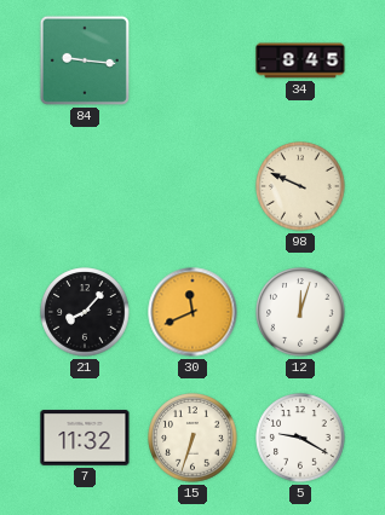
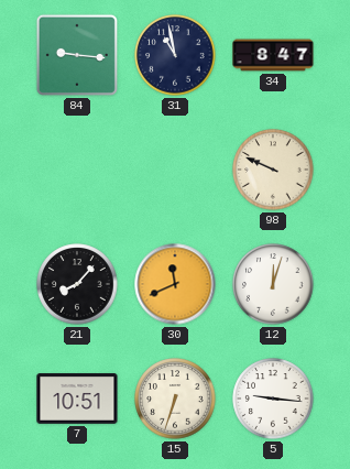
31: none -> 10:58 (175, 55)
34: 8:45 -> 8:47 (273, 55)
7: 11:32 -> 10:51 (77, 399)
5: 9:20 -> 9:16 (273, 399)
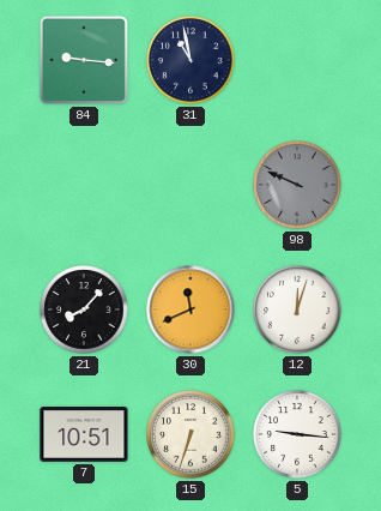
34: 8:47 -> none (273, 55)
98 dial: cream -> grey (297, 185)
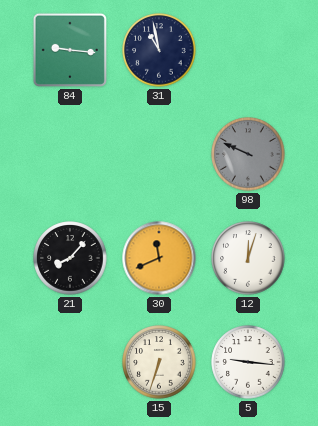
7: 10:51 -> none (84, 434)
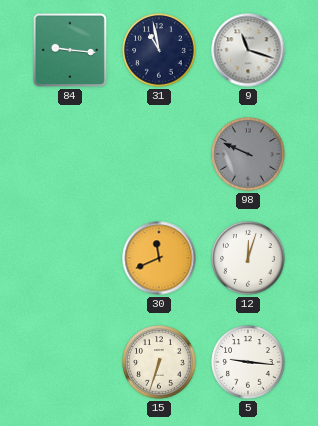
9: none -> 11:18 (248, 50)
21: 8:07 -> none (70, 258)
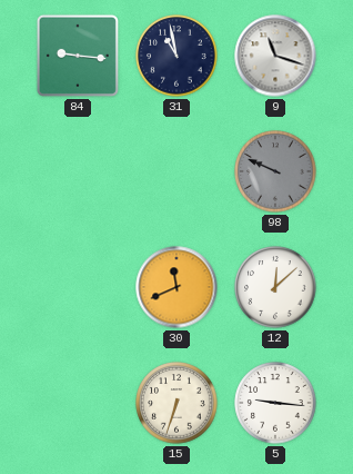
12: 12:03 -> 12:08 (275, 287)
